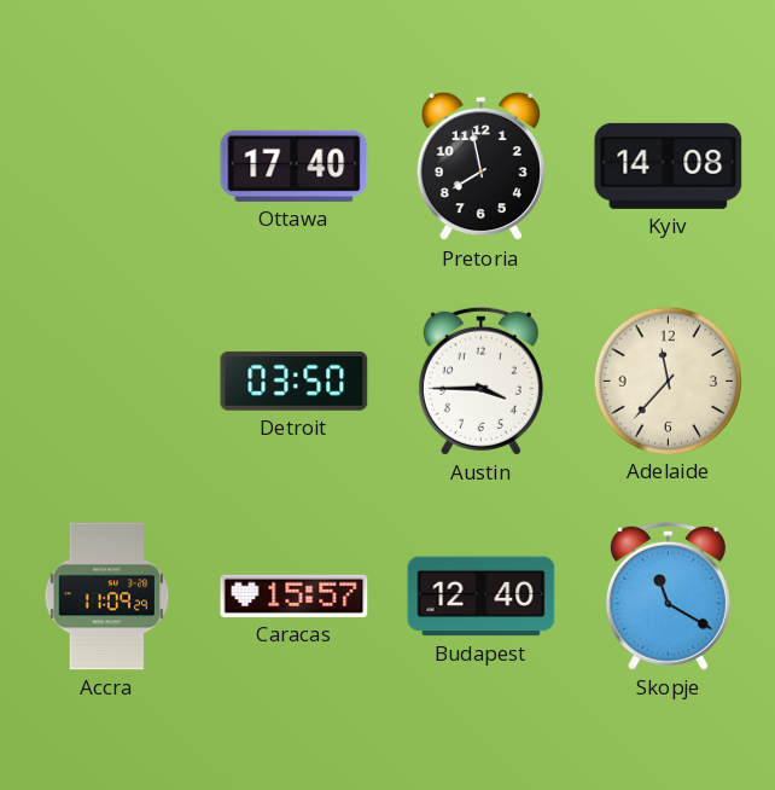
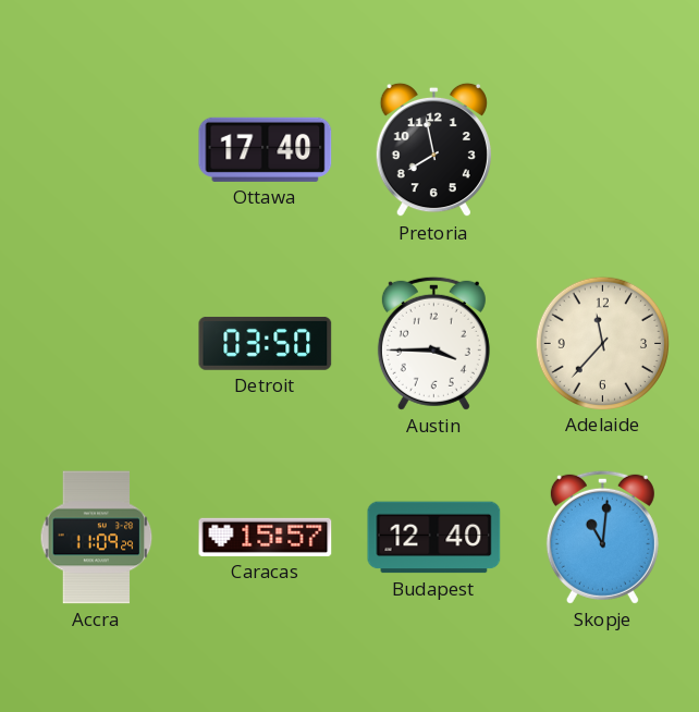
Kyiv: 14:08 -> none (669, 165)
Skopje: 11:20 -> 11:01 (602, 537)
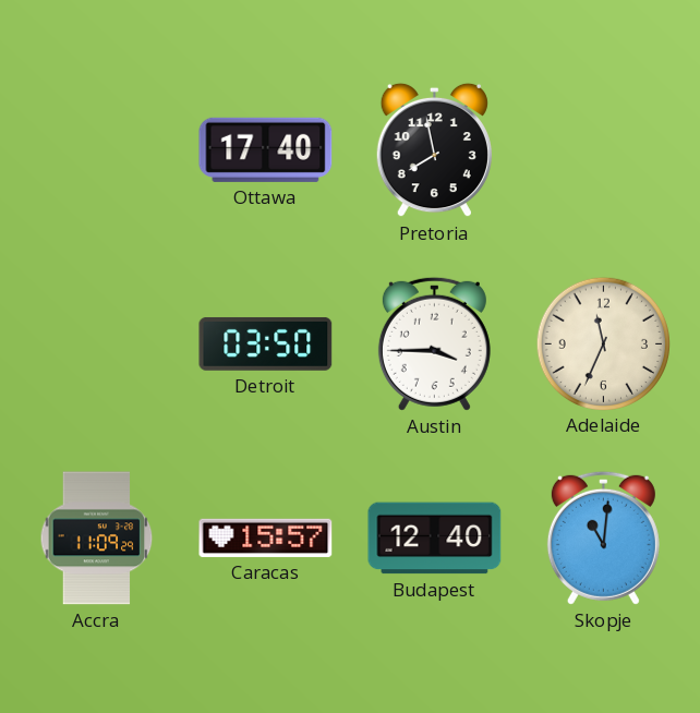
Adelaide: 11:37 -> 11:34 (603, 343)
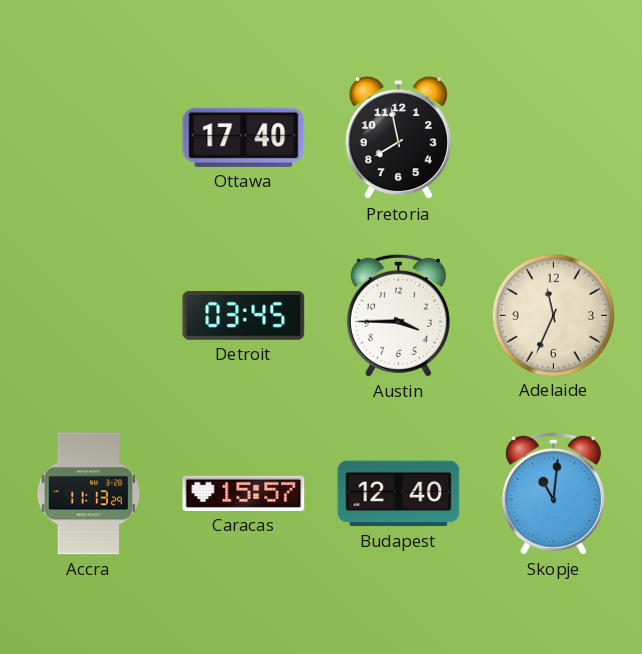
Detroit: 03:50 -> 03:45 (244, 315)
Accra: 11:09 -> 11:13 (89, 494)
